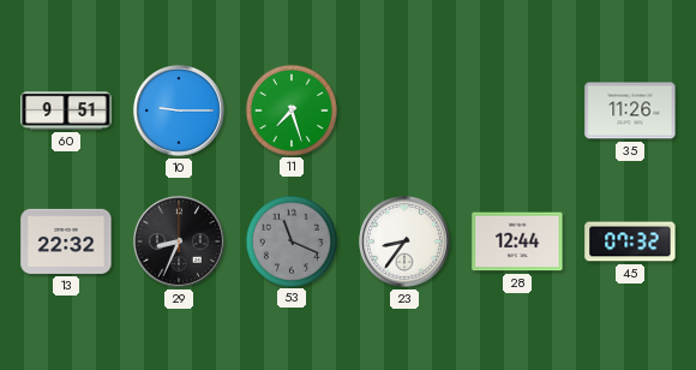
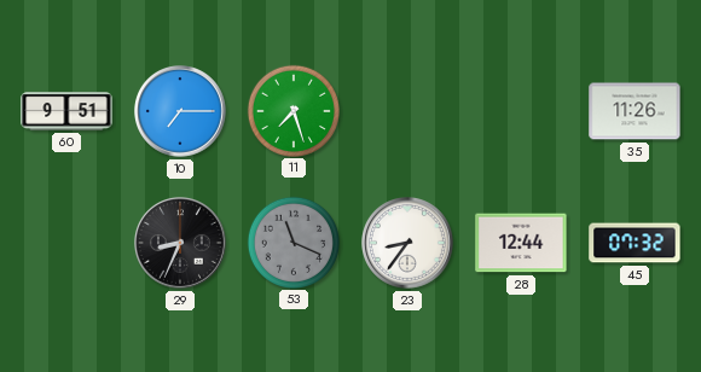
10: 9:15 -> 7:15 (181, 112)
13: 22:32 -> none (66, 241)
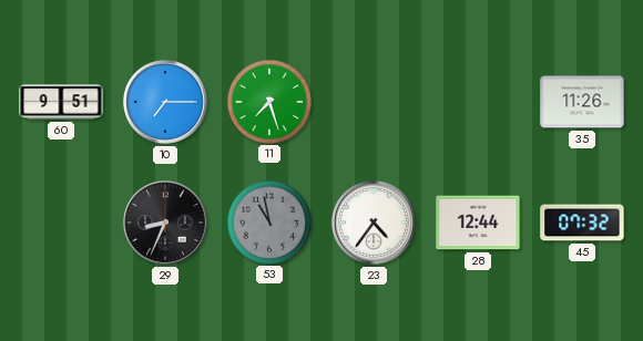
53: 11:19 -> 10:58 (268, 221)
23: 8:36 -> 4:36 (375, 224)
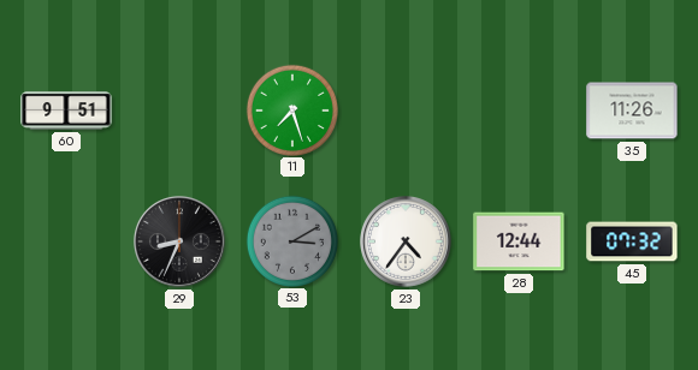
10: 7:15 -> none (166, 103)
53: 10:58 -> 3:10 (291, 240)
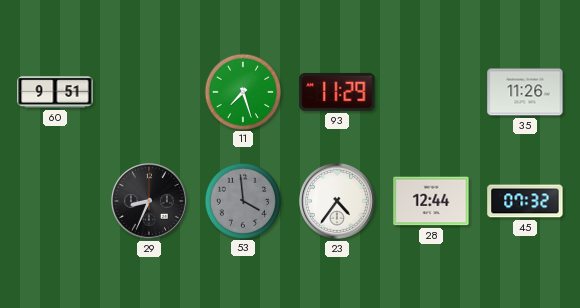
93: none -> 11:29 (337, 92)
53: 3:10 -> 3:59 (242, 200)
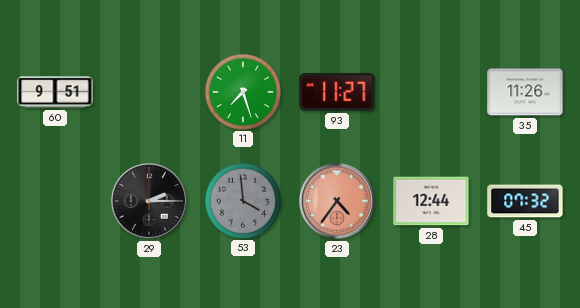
93: 11:29 -> 11:27 (337, 92)
29: 8:34 -> 2:15 (150, 202)
23 dial: white -> salmon (338, 202)
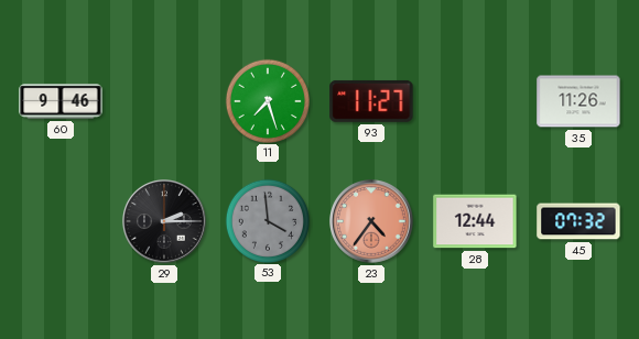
60: 9:51 -> 9:46 (61, 101)
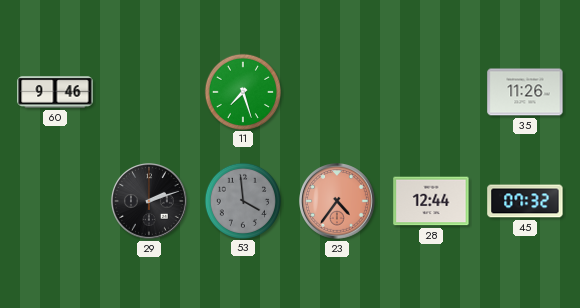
93: 11:27 -> none (371, 101)
29: 2:15 -> 2:12 (150, 202)
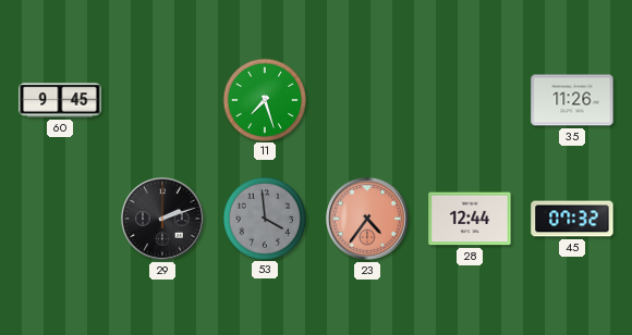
60: 9:46 -> 9:45 (60, 100)
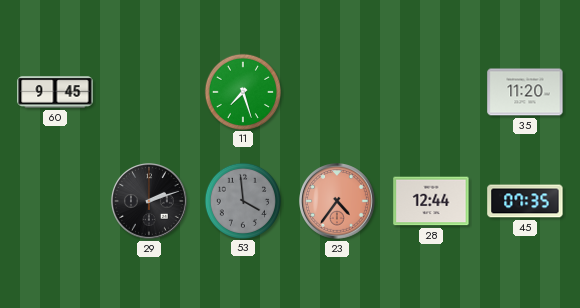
35: 11:26 -> 11:20 (525, 92)
45: 07:32 -> 07:35 (525, 201)
